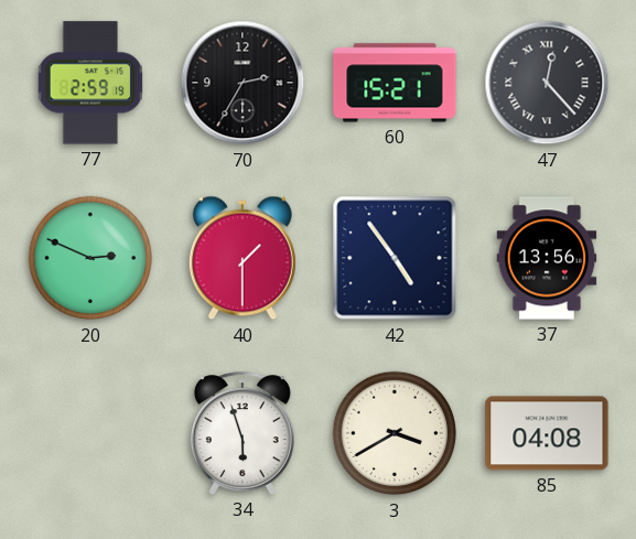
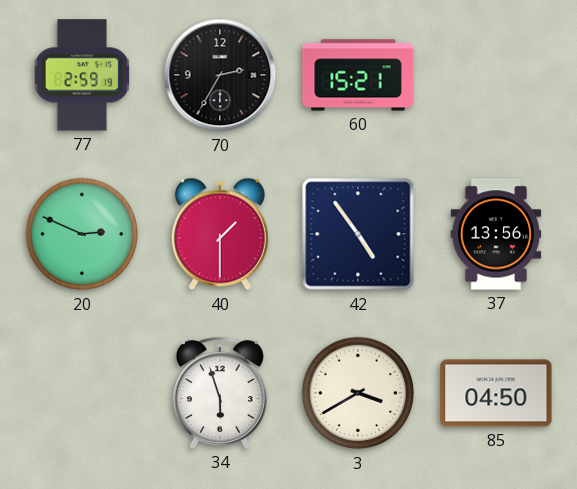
47: 12:23 -> none (547, 83)
85: 04:08 -> 04:50 (496, 393)
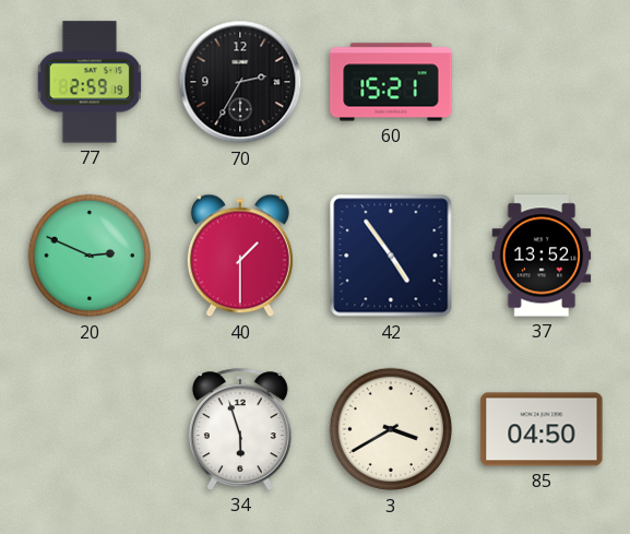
37: 13:56 -> 13:52 (542, 256)
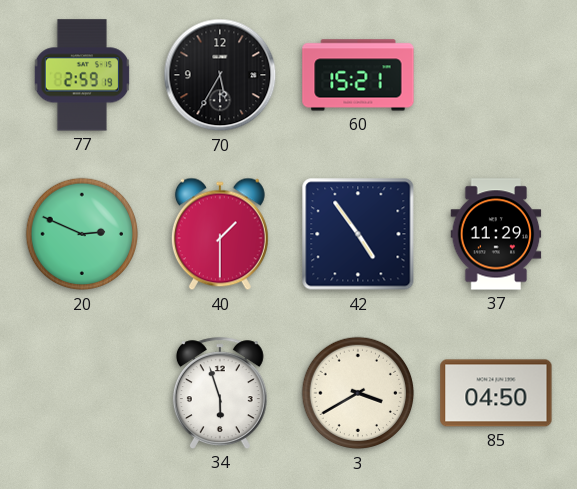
70: 2:35 -> 5:35 (220, 75)
37: 13:52 -> 11:29 (496, 234)
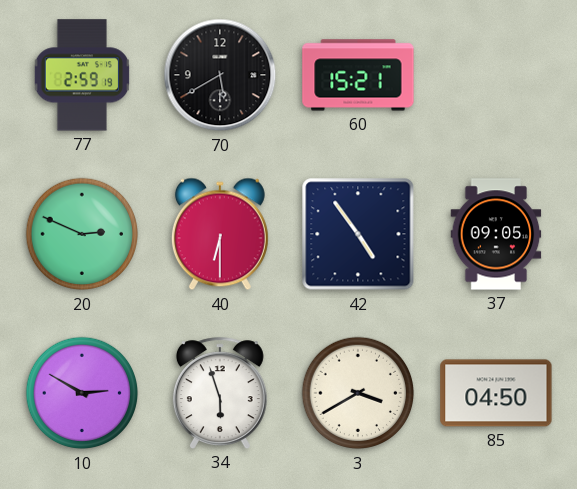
70: 5:35 -> 5:40 (220, 75)
40: 1:30 -> 6:30 (220, 234)
37: 11:29 -> 09:05 (496, 234)
10: none -> 2:50 (82, 393)
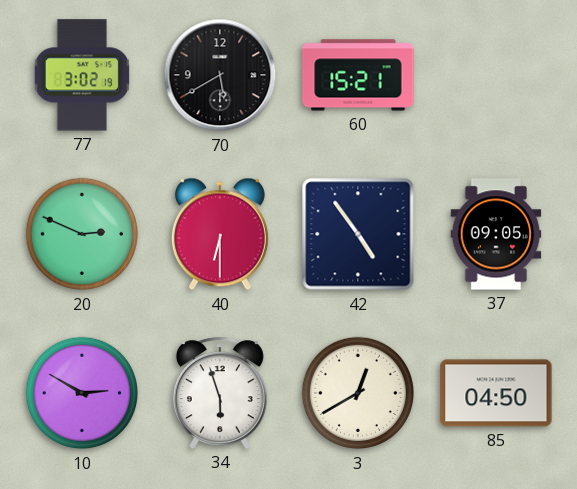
77: 2:59 -> 3:02 (81, 75)
3: 3:40 -> 12:40 (358, 393)
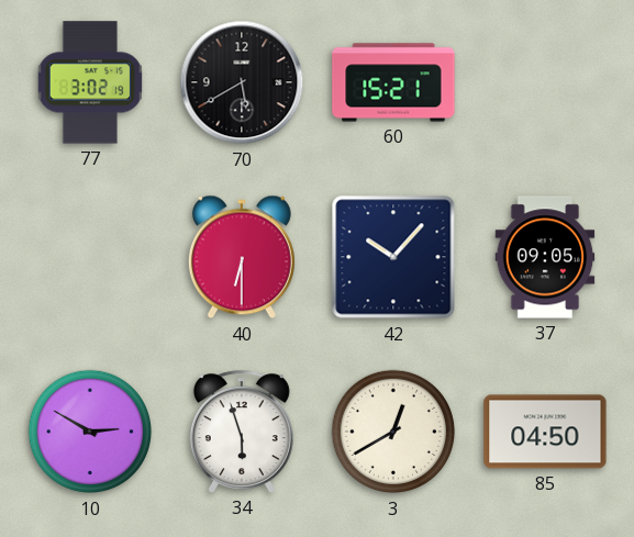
20: 2:49 -> none (82, 234)
42: 4:54 -> 10:07 (393, 257)
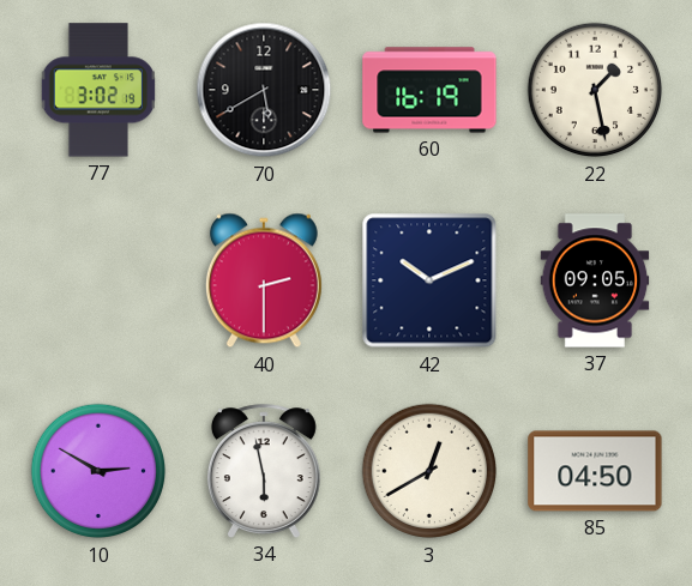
60: 15:21 -> 16:19 (429, 90)
22: none -> 1:28 (595, 90)
40: 6:30 -> 2:30 (264, 280)
42: 10:07 -> 10:11 (429, 280)
34: 5:57 -> 5:58 (264, 471)
